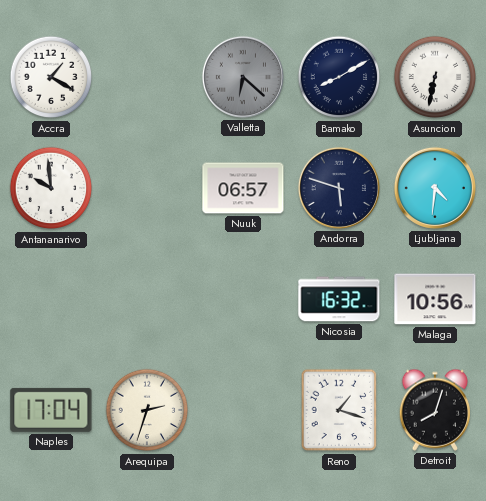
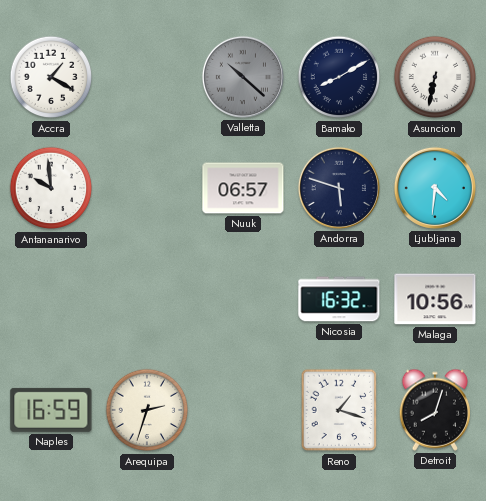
Valletta: 6:22 -> 10:22 (243, 77)
Naples: 17:04 -> 16:59 (51, 410)
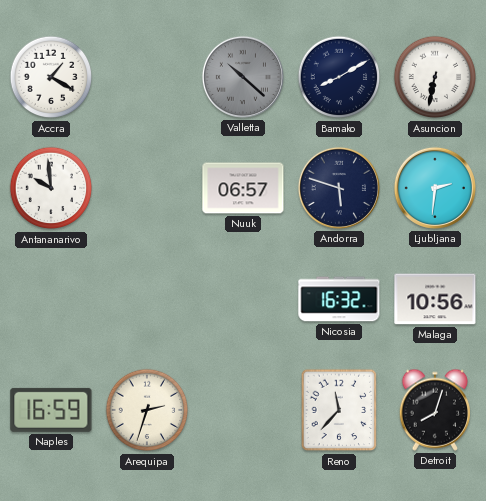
Ljubljana: 4:31 -> 2:31 (435, 188)
Reno: 1:18 -> 11:37 (339, 410)
